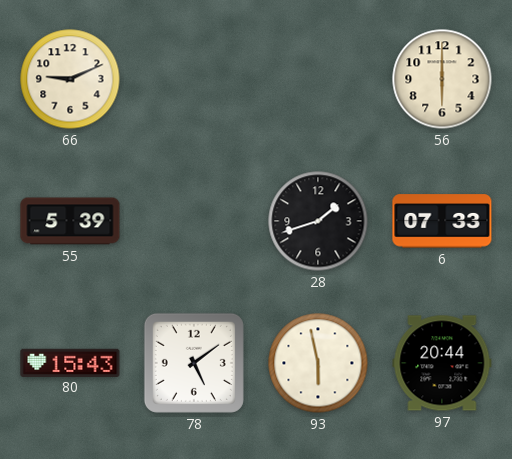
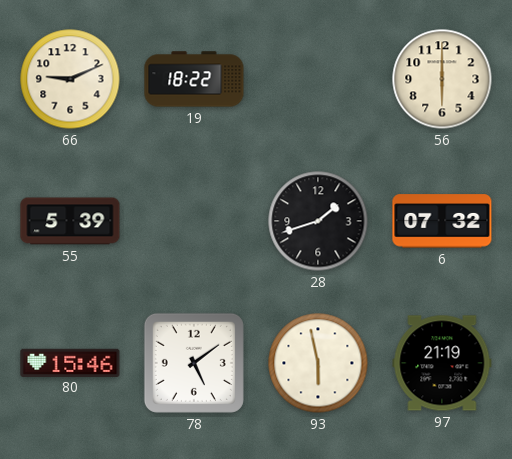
19: none -> 18:22 (194, 79)
6: 07:33 -> 07:32 (442, 221)
80: 15:43 -> 15:46 (70, 362)
97: 20:44 -> 21:19 (442, 363)
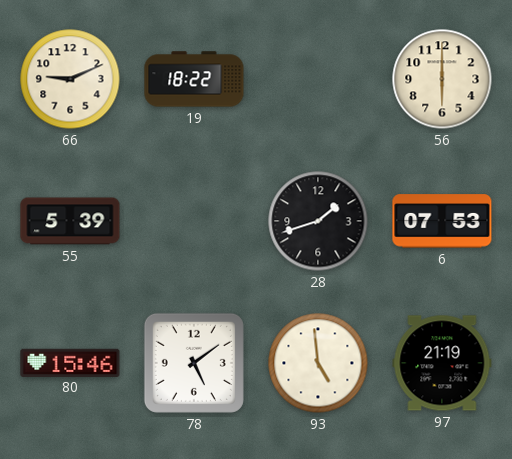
6: 07:32 -> 07:53 (442, 221)
93: 5:58 -> 4:59 (318, 363)
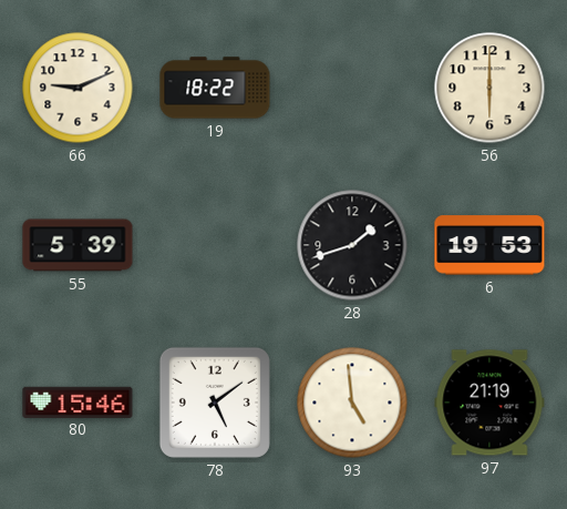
6: 07:53 -> 19:53 (489, 245)
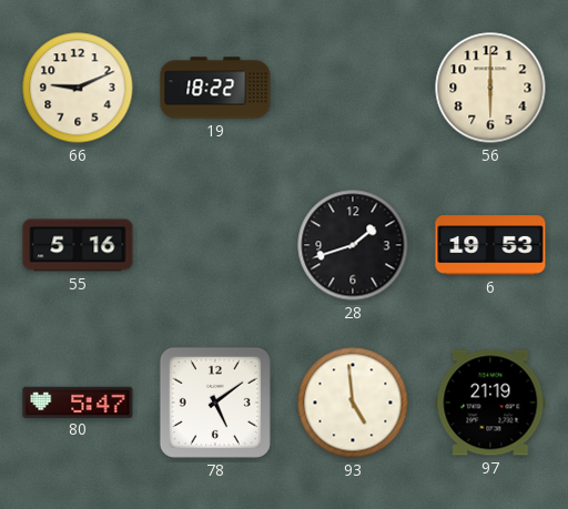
55: 5:39 -> 5:16 (78, 245)
80: 15:46 -> 5:47 (78, 401)
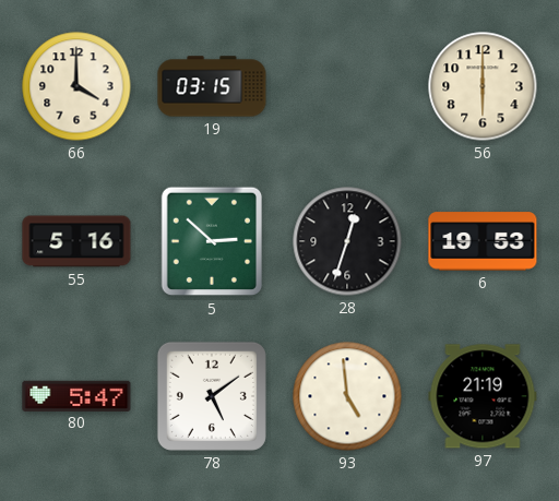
66: 9:11 -> 4:00 (76, 86)
19: 18:22 -> 03:15 (212, 86)
5: none -> 2:52 (211, 241)
28: 1:42 -> 12:33 (347, 241)
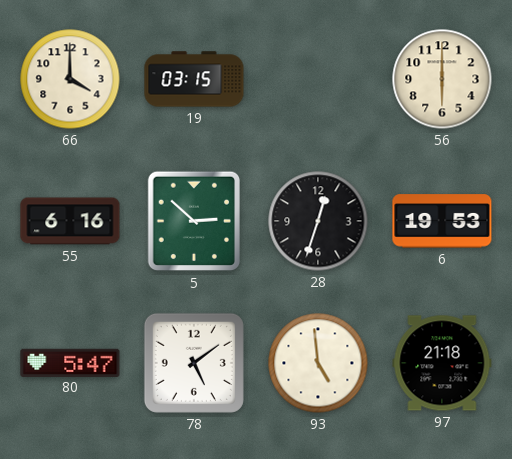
55: 5:16 -> 6:16 (70, 221)
97: 21:19 -> 21:18 (442, 363)
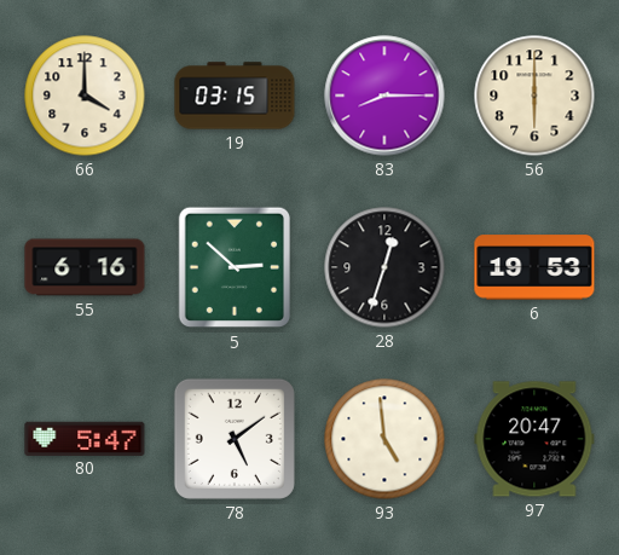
83: none -> 8:15 (384, 96)
97: 21:18 -> 20:47 (534, 439)
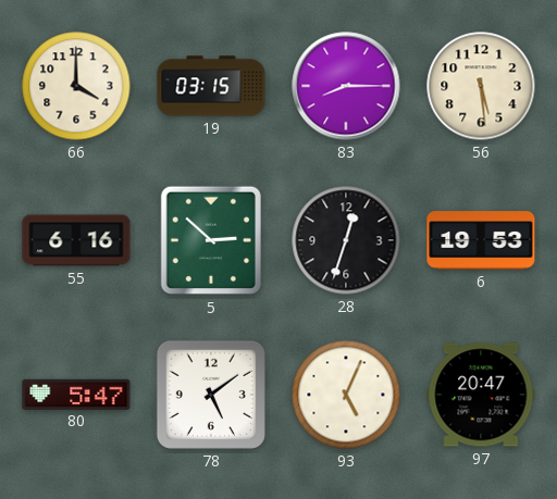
56: 6:00 -> 5:29 (481, 86)
93: 4:59 -> 5:04 (346, 395)
